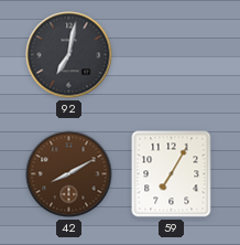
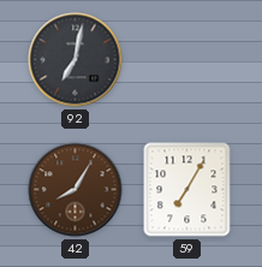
42: 8:10 -> 8:05 (76, 190)
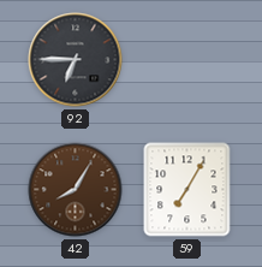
92: 7:02 -> 6:45 (76, 60)
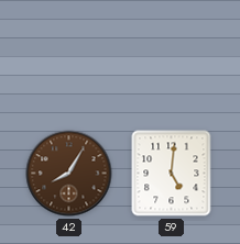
92: 6:45 -> none (76, 60)
59: 7:05 -> 5:01 (172, 174)
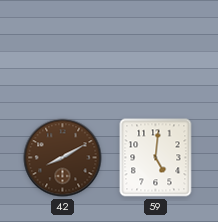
42: 8:05 -> 8:10 (63, 158)
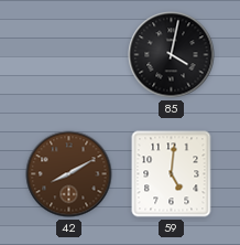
85: none -> 4:02 (172, 55)
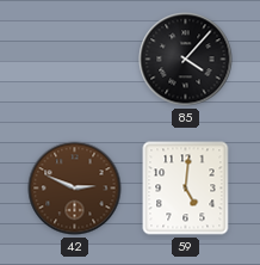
85: 4:02 -> 4:07 (186, 60)
42: 8:10 -> 2:49 (75, 189)
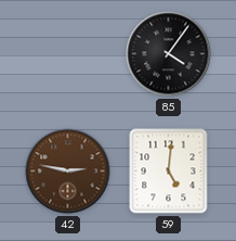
85: 4:07 -> 4:06 (169, 54)
42: 2:49 -> 2:47 (68, 172)
